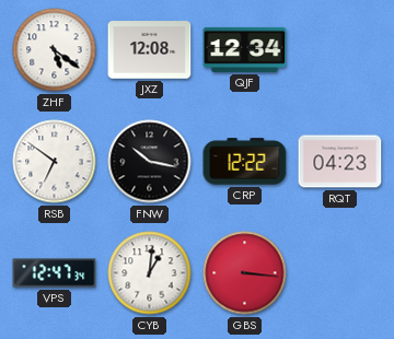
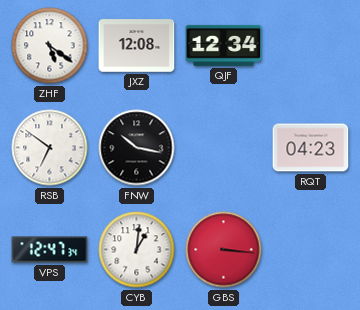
CRP: 12:22 -> none (245, 162)
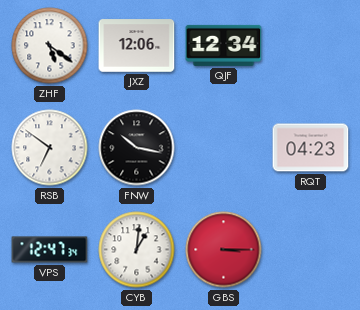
JXZ: 12:08 -> 12:06 (137, 46)
GBS: 3:16 -> 3:15 (224, 250)
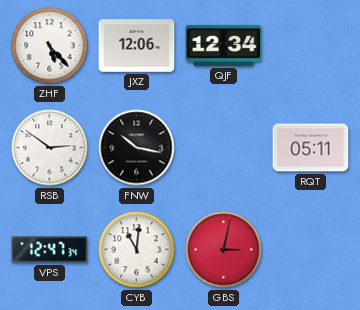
ZHF: 5:21 -> 5:23 (50, 46)
RSB: 6:51 -> 2:51 (50, 148)
RQT: 04:23 -> 05:11 (311, 148)
CYB: 1:01 -> 11:01 (137, 250)
GBS: 3:15 -> 3:02 (224, 250)
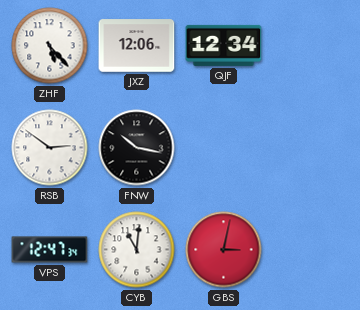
RQT: 05:11 -> none (311, 148)
